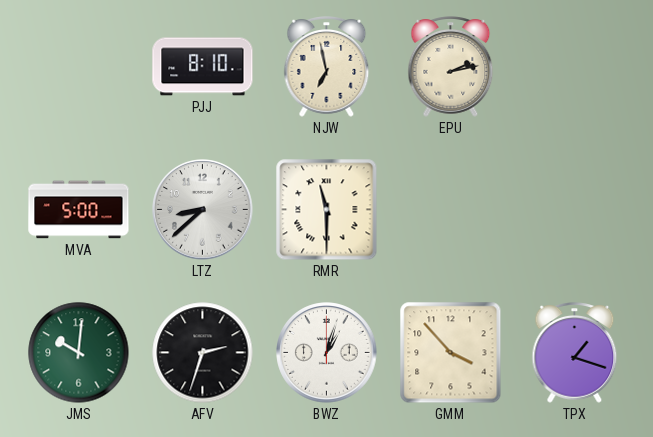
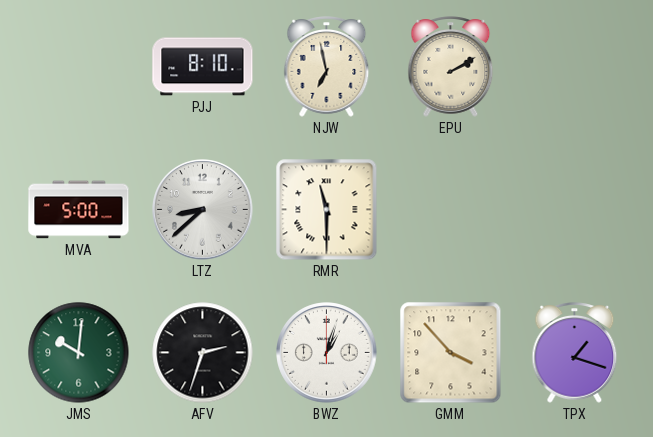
EPU: 2:13 -> 2:10 (451, 67)
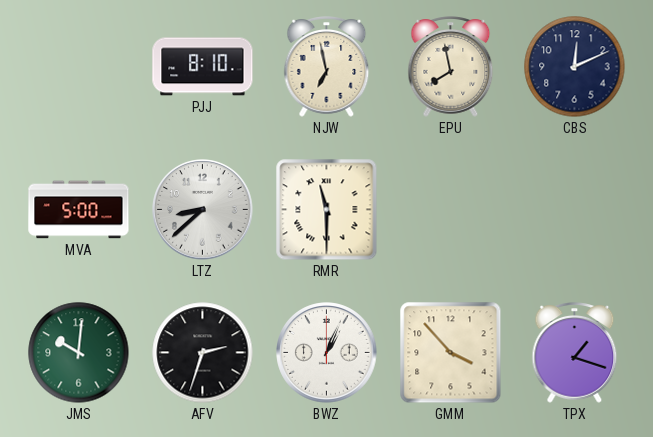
EPU: 2:10 -> 7:58 (451, 67)
CBS: none -> 12:11 (575, 67)
BWZ: 1:03 -> 1:04 (327, 353)
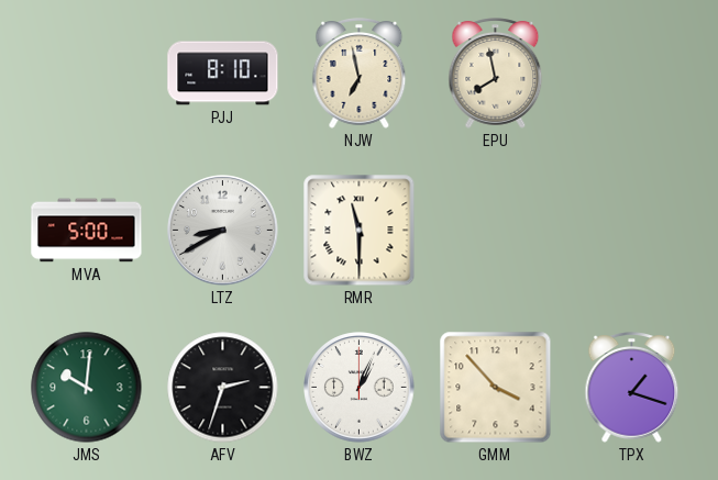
CBS: 12:11 -> none (575, 67)
LTZ: 8:38 -> 8:40 (223, 231)
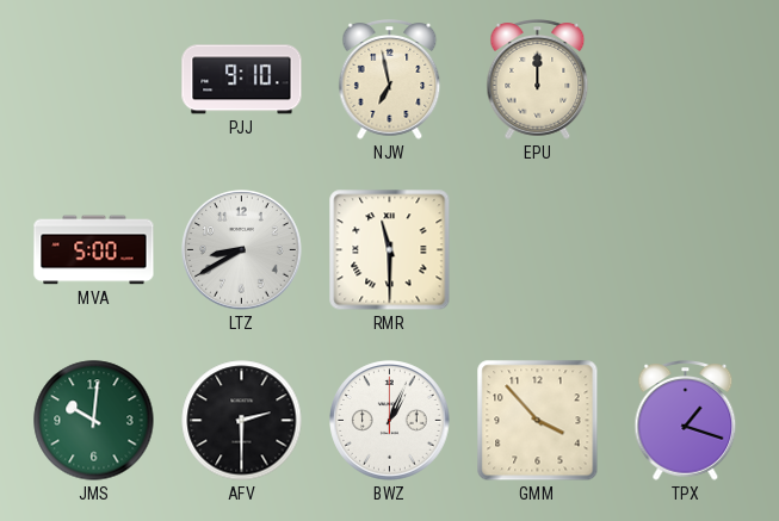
PJJ: 8:10 -> 9:10 (242, 80)
EPU: 7:58 -> 12:00 (538, 80)
AFV: 2:33 -> 2:30 (242, 421)
